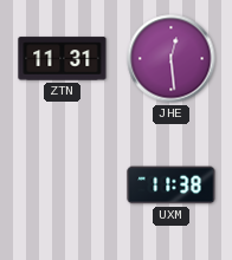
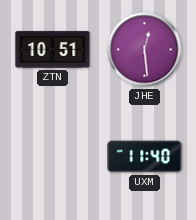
ZTN: 11:31 -> 10:51 (53, 50)
UXM: 11:38 -> 11:40 (145, 157)
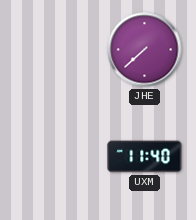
ZTN: 10:51 -> none (53, 50)
JHE: 12:29 -> 7:38 (145, 50)
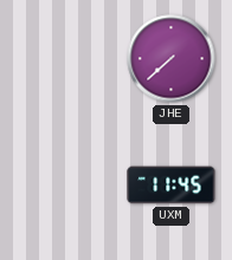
UXM: 11:40 -> 11:45 (172, 186)
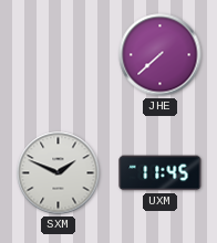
SXM: none -> 1:49 (59, 173)
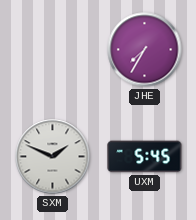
JHE: 7:38 -> 7:35 (145, 50)
UXM: 11:45 -> 5:45 (145, 157)
